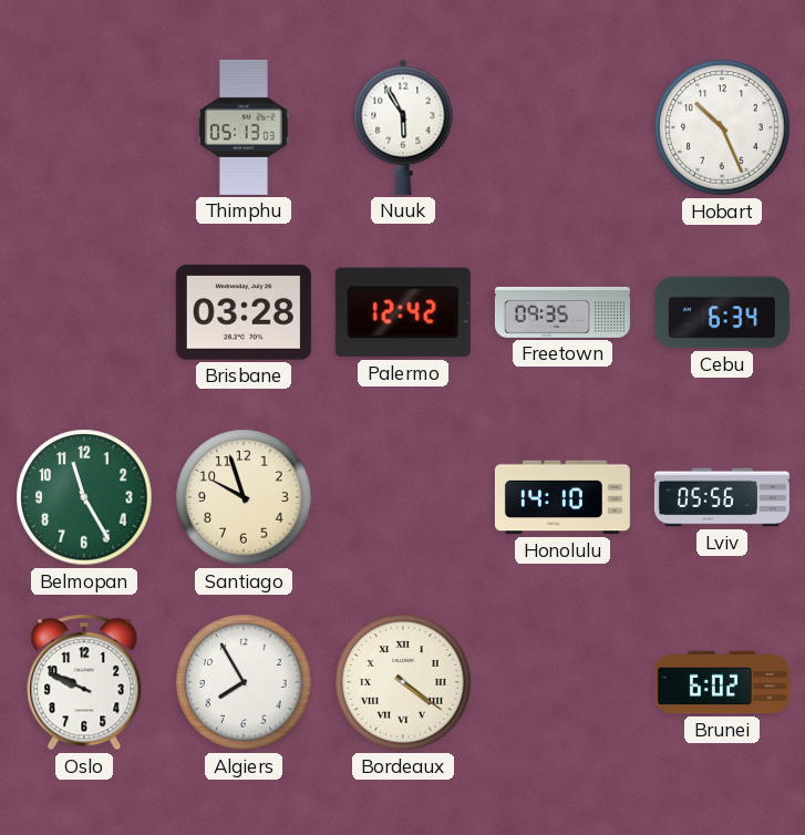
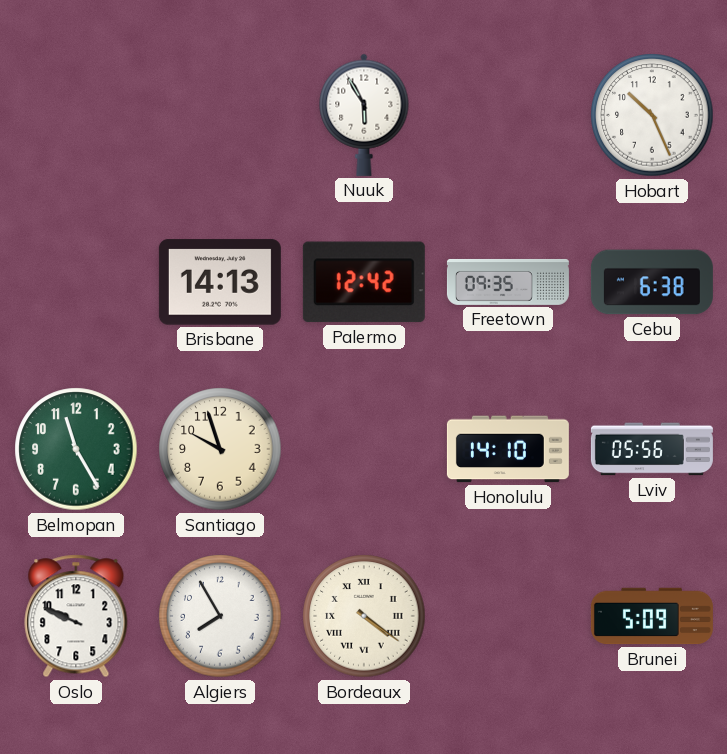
Thimphu: 05:13 -> none (245, 127)
Brisbane: 03:28 -> 14:13 (220, 282)
Cebu: 6:34 -> 6:38 (652, 282)
Brunei: 6:02 -> 5:09 (652, 616)
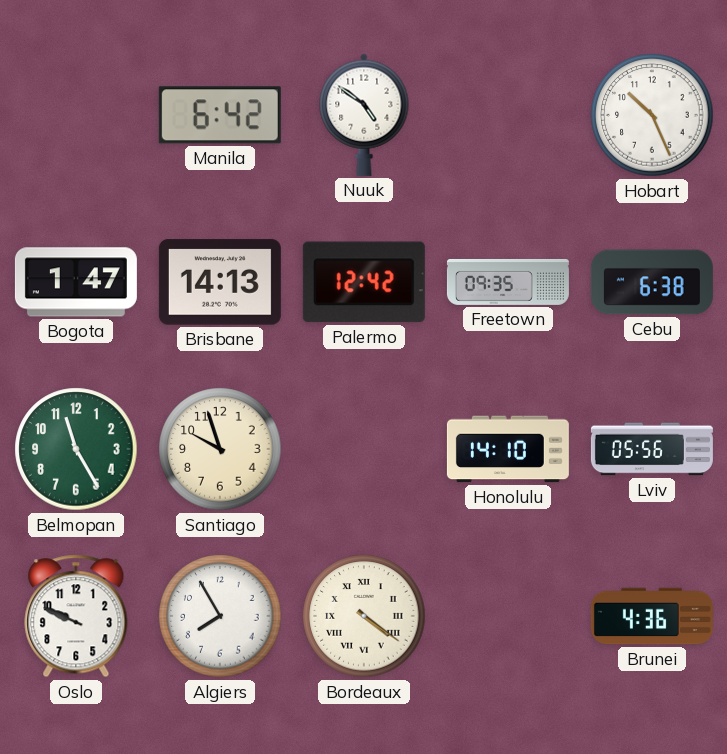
Manila: none -> 6:42 (220, 115)
Nuuk: 5:55 -> 4:51 (364, 115)
Bogota: none -> 1:47 (76, 282)
Brunei: 5:09 -> 4:36 (652, 616)
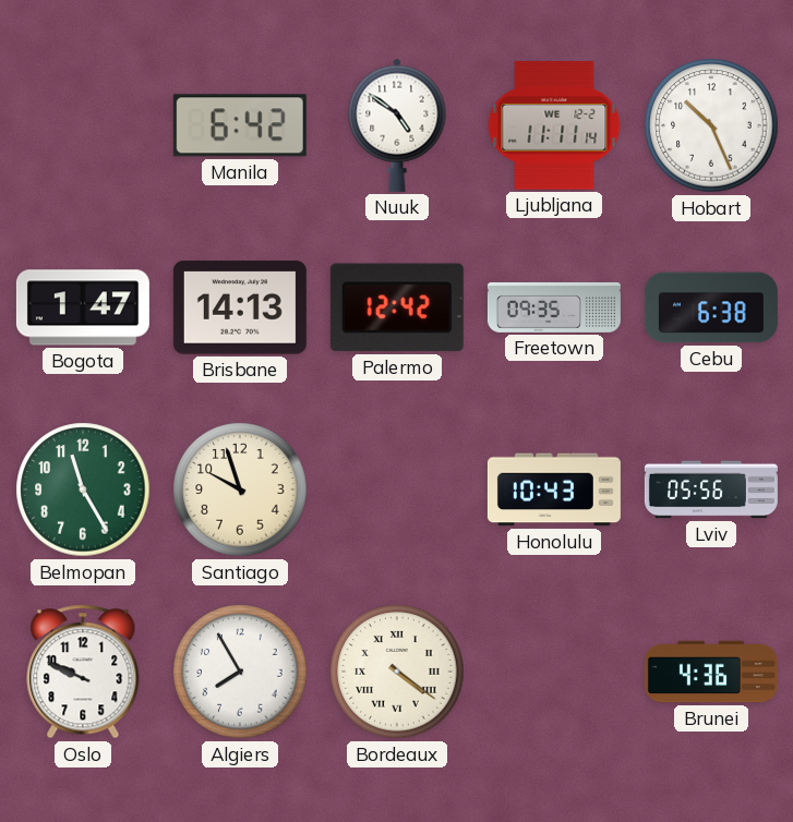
Ljubljana: none -> 11:11 (554, 125)
Honolulu: 14:10 -> 10:43 (554, 489)
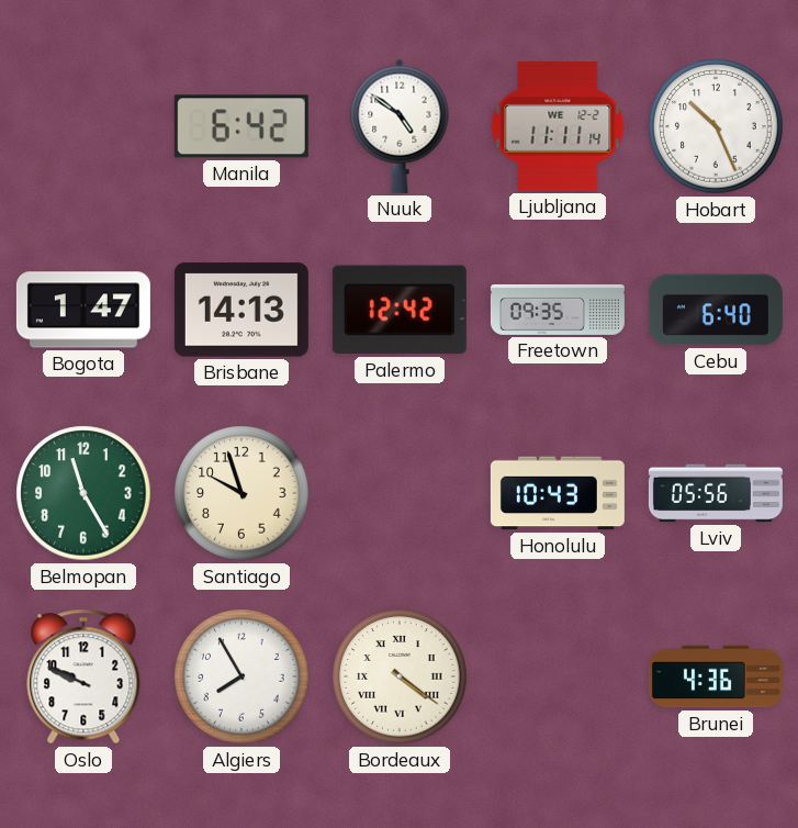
Cebu: 6:38 -> 6:40 (716, 310)
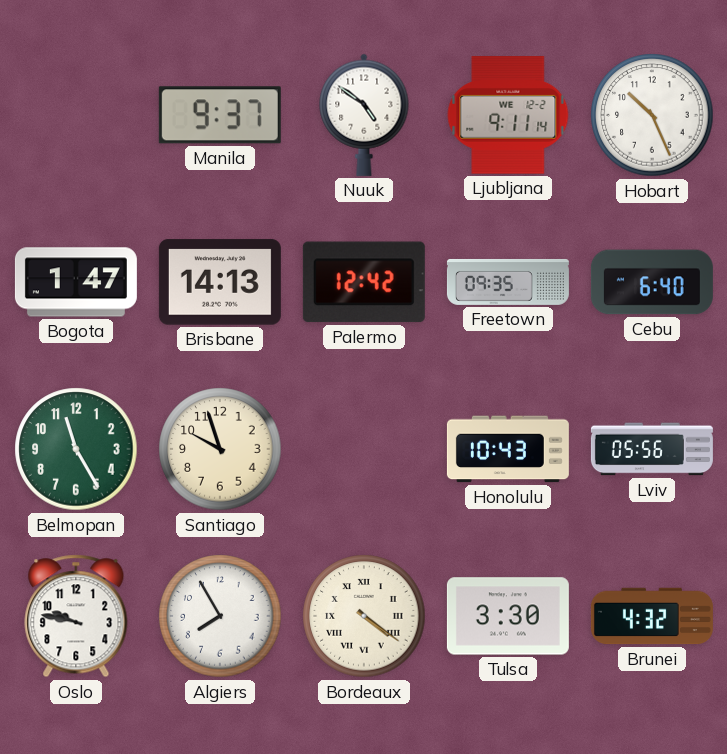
Manila: 6:42 -> 9:37 (220, 115)
Ljubljana: 11:11 -> 9:11 (508, 115)
Oslo: 9:49 -> 9:47 (76, 616)
Tulsa: none -> 3:30 (508, 616)
Brunei: 4:36 -> 4:32 (652, 616)
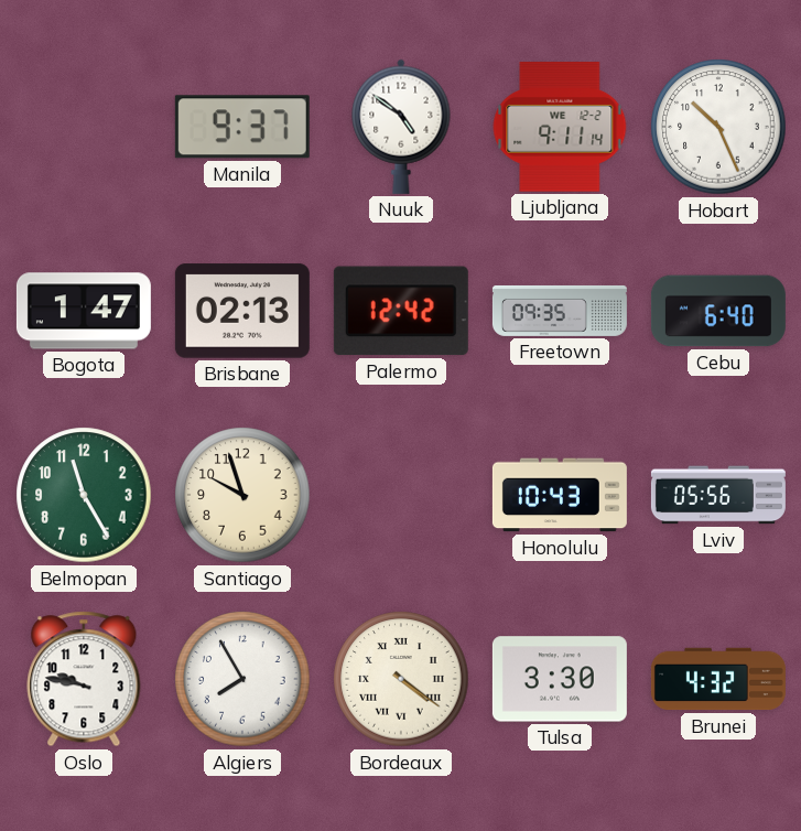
Brisbane: 14:13 -> 02:13 (242, 311)
